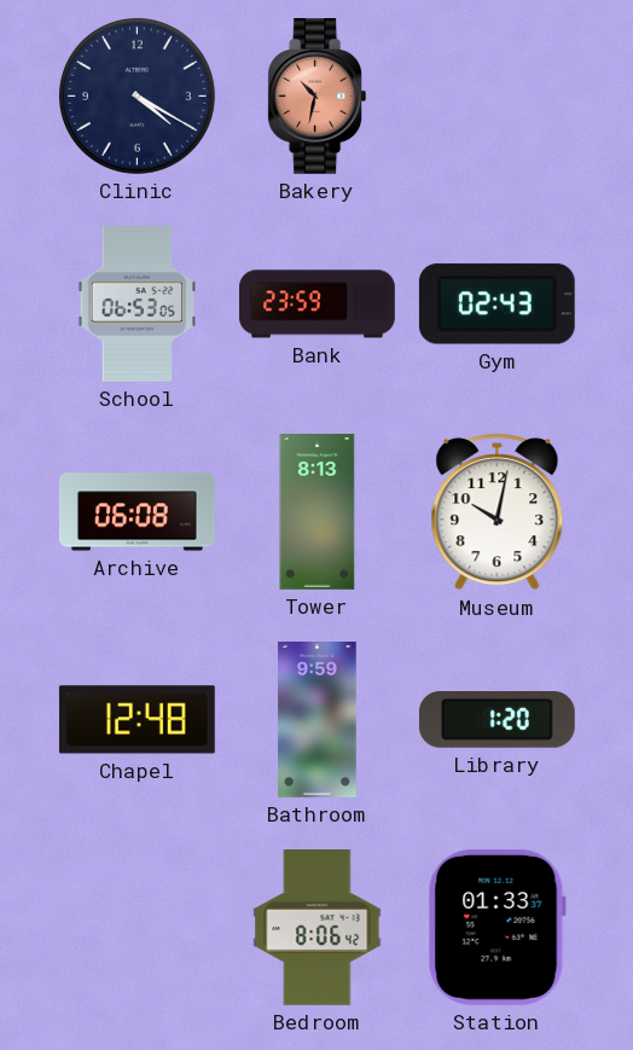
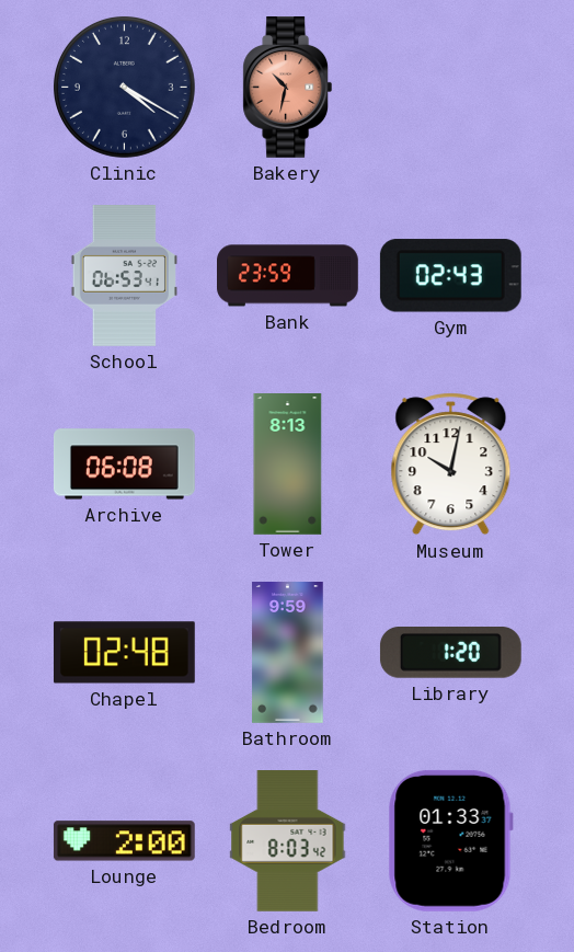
School: 06:53:05 -> 06:53:41 (124, 276)
Chapel: 12:48 -> 02:48 (124, 653)
Lounge: none -> 2:00 (124, 841)
Bedroom: 8:06 -> 8:03 (288, 841)
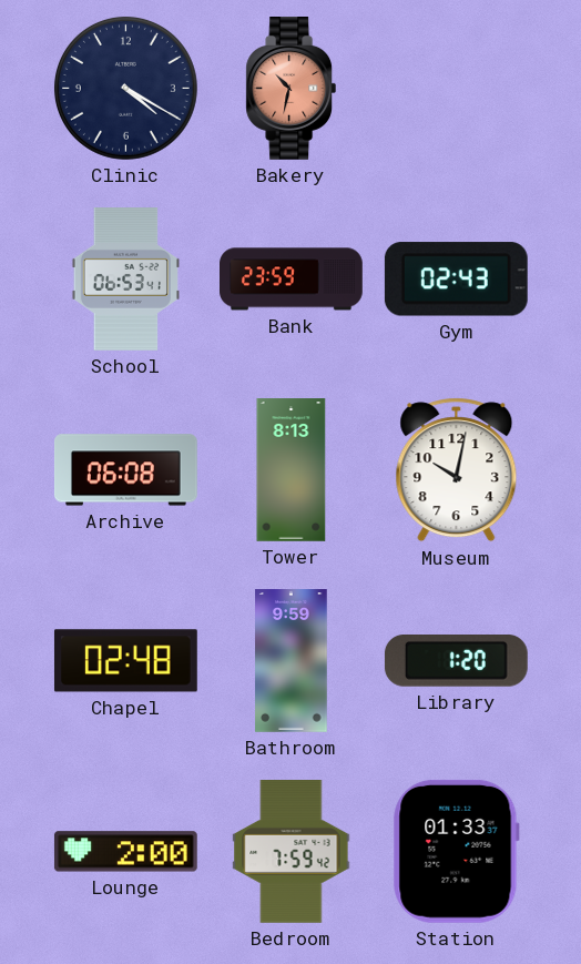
Bedroom: 8:03 -> 7:59 (292, 852)
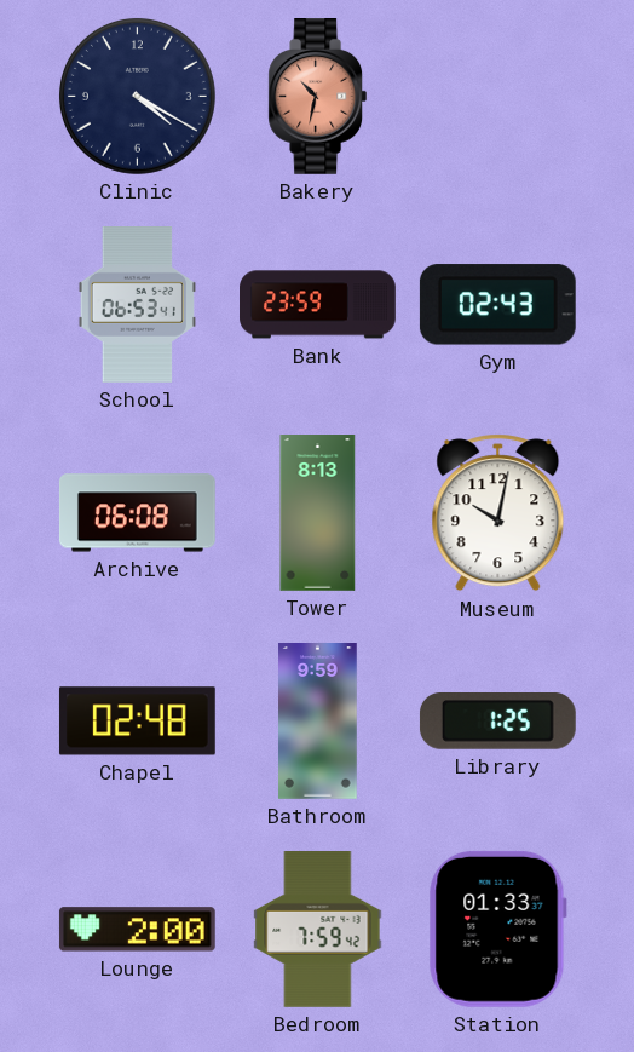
Library: 1:20 -> 1:25 (497, 722)
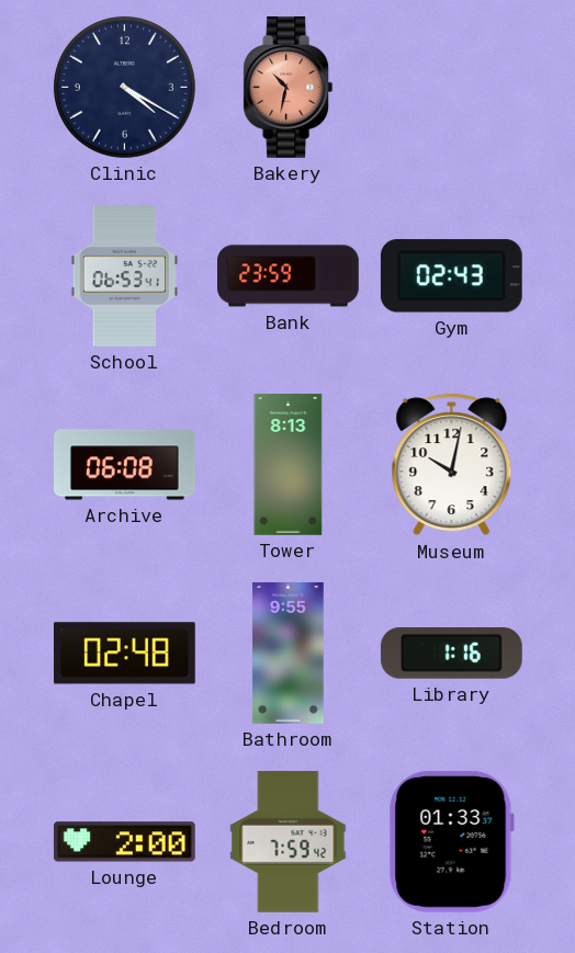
Bathroom: 9:59 -> 9:55 (289, 654)
Library: 1:25 -> 1:16 (451, 654)
